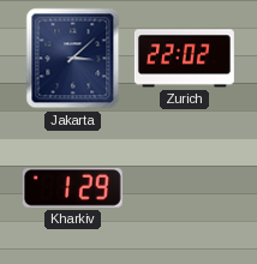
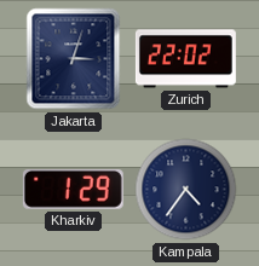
Jakarta: 3:08 -> 3:03 (74, 59)
Kampala: none -> 4:36 (186, 190)
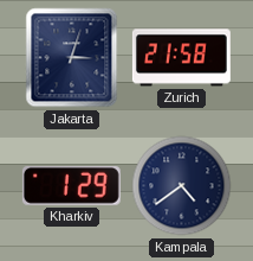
Zurich: 22:02 -> 21:58 (181, 58)
Kampala: 4:36 -> 4:39 (182, 186)
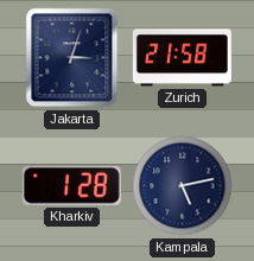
Kharkiv: 1:29 -> 1:28 (71, 185)
Kampala: 4:39 -> 5:13 (183, 186)
